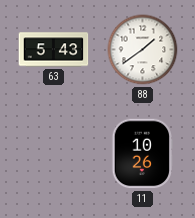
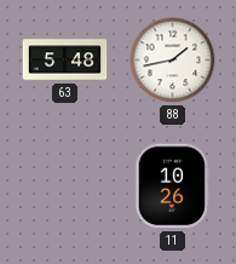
63: 5:43 -> 5:48 (65, 61)
88: 1:39 -> 1:43 (173, 61)
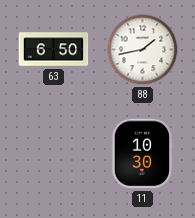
63: 5:48 -> 6:50 (54, 50)
11: 10:26 -> 10:30 (142, 154)
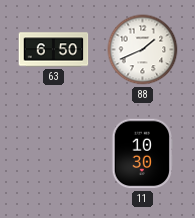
88: 1:43 -> 1:41 (143, 50)
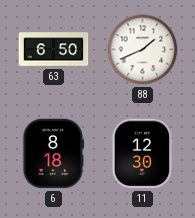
6: none -> 8:18 (54, 154)
11: 10:30 -> 12:30 (142, 154)
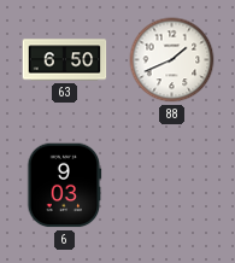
6: 8:18 -> 9:03 (65, 186)
11: 12:30 -> none (142, 154)
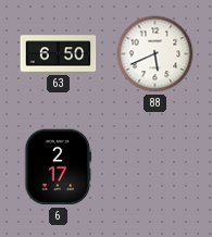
88: 1:41 -> 5:41 (155, 54)
6: 9:03 -> 2:17 (59, 167)
